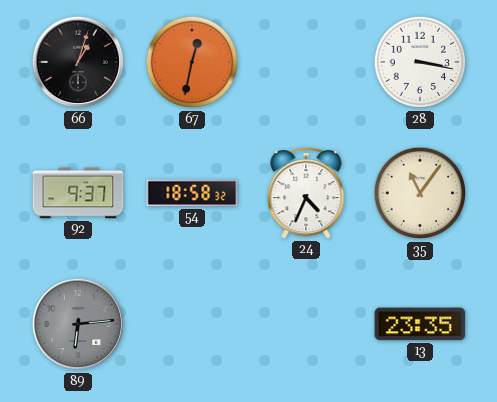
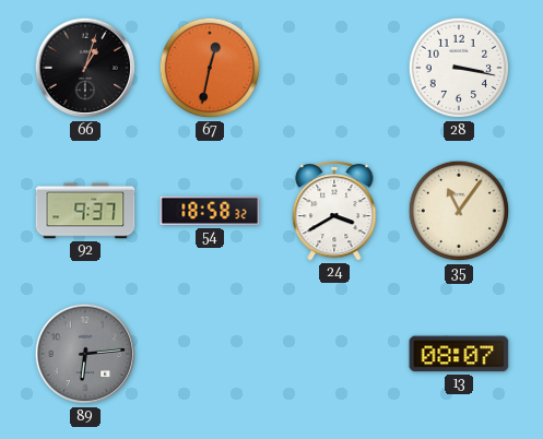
24: 4:34 -> 3:40 (334, 211)
13: 23:35 -> 08:07 (459, 354)
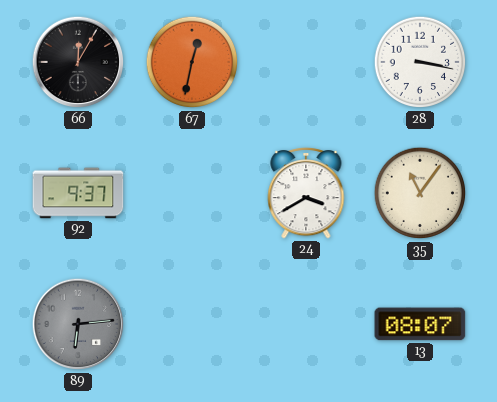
66: 1:03 -> 12:05 (78, 62)
54: 18:58 -> none (210, 211)
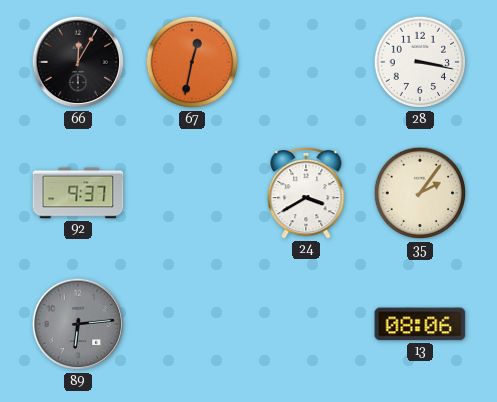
35: 11:06 -> 2:06 (420, 193)
13: 08:07 -> 08:06 (420, 324)
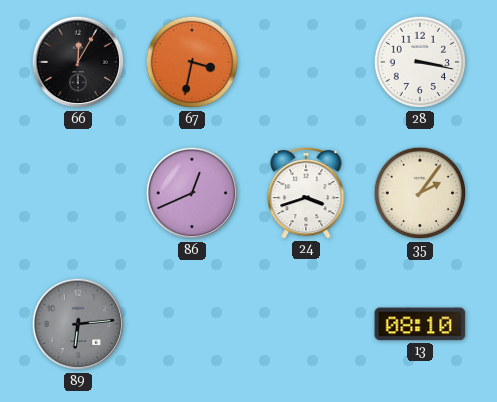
67: 12:32 -> 3:32 (192, 62)
92: 9:37 -> none (78, 193)
86: none -> 12:41 (192, 193)
24: 3:40 -> 3:42 (306, 193)
13: 08:06 -> 08:10 (420, 324)
